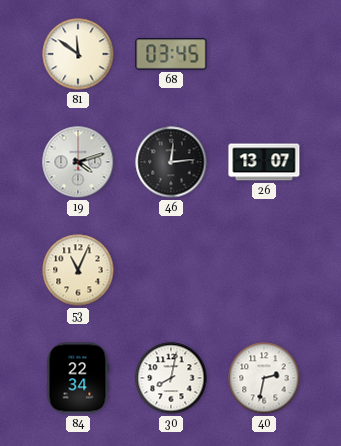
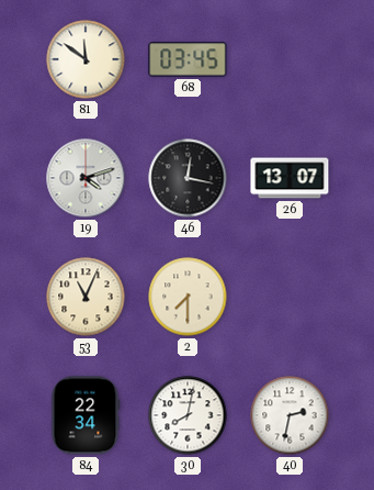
46: 12:14 -> 12:17 (188, 178)
2: none -> 7:30 (188, 297)
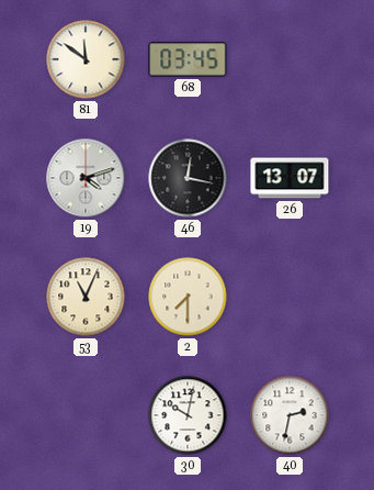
84: 22:34 -> none (86, 415)
30: 8:02 -> 10:02 (188, 415)
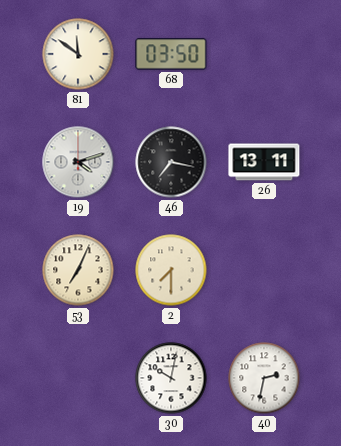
68: 03:45 -> 03:50 (171, 54)
46: 12:17 -> 7:17 (171, 162)
26: 13:07 -> 13:11 (264, 162)
53: 11:04 -> 7:04 (78, 270)
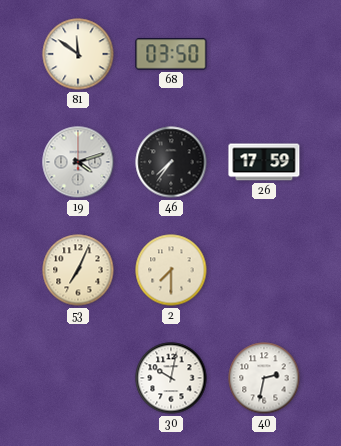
46: 7:17 -> 7:36 (171, 162)
26: 13:11 -> 17:59 (264, 162)
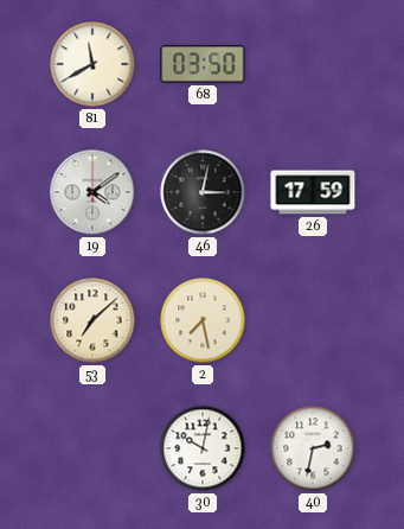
81: 11:51 -> 11:40 (92, 64)
19: 4:12 -> 4:09 (92, 192)
46: 7:36 -> 3:02 (203, 192)
53: 7:04 -> 7:08 (92, 320)
2: 7:30 -> 7:28 (203, 320)
